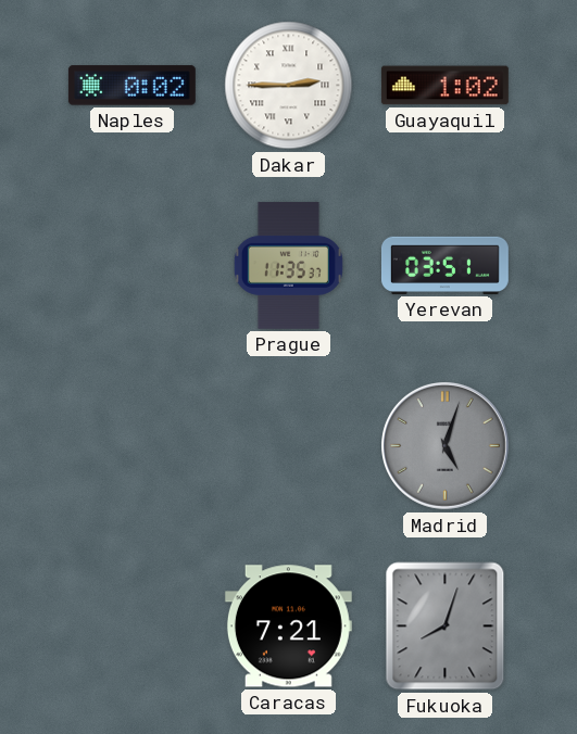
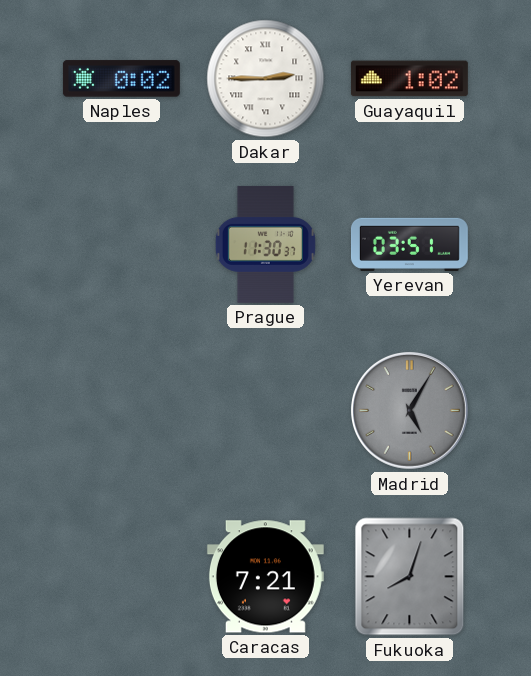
Prague: 11:35 -> 11:30 (265, 244)
Madrid: 5:03 -> 5:05 (410, 411)
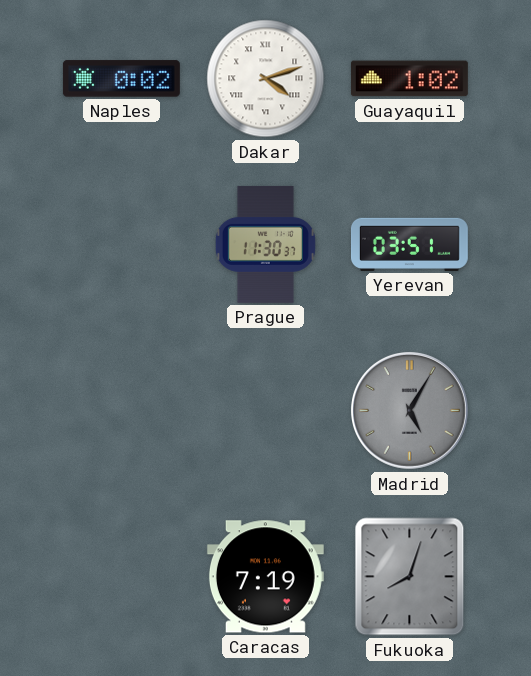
Dakar: 2:45 -> 4:12 (266, 79)
Caracas: 7:21 -> 7:19 (265, 577)
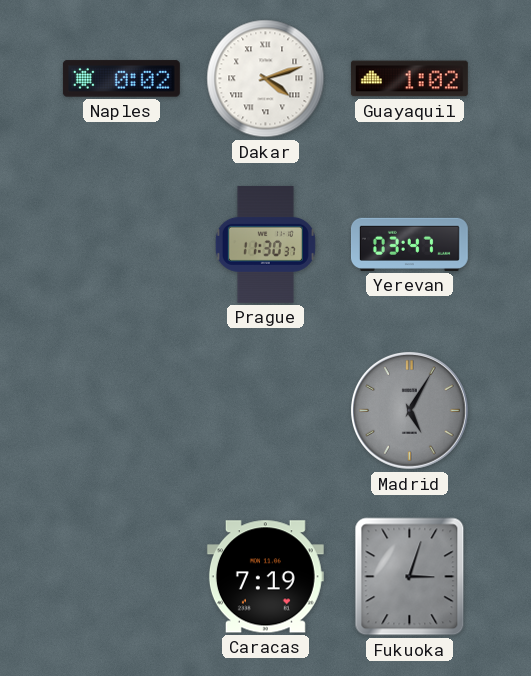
Yerevan: 03:51 -> 03:47 (409, 244)
Fukuoka: 8:03 -> 3:03 (410, 577)
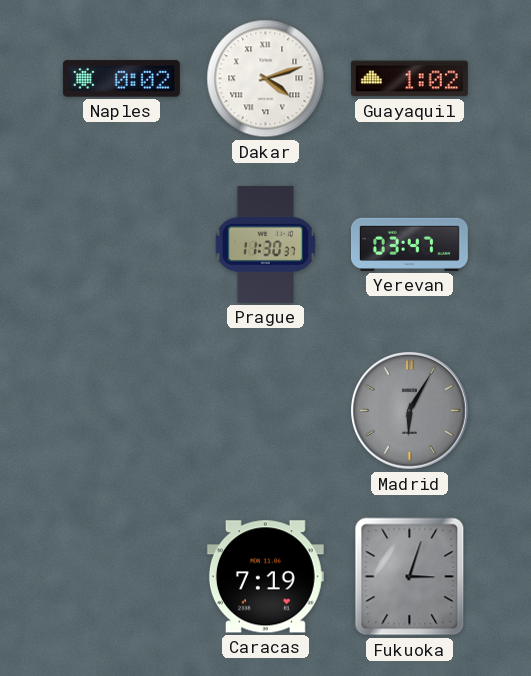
Madrid: 5:05 -> 6:05 (410, 411)
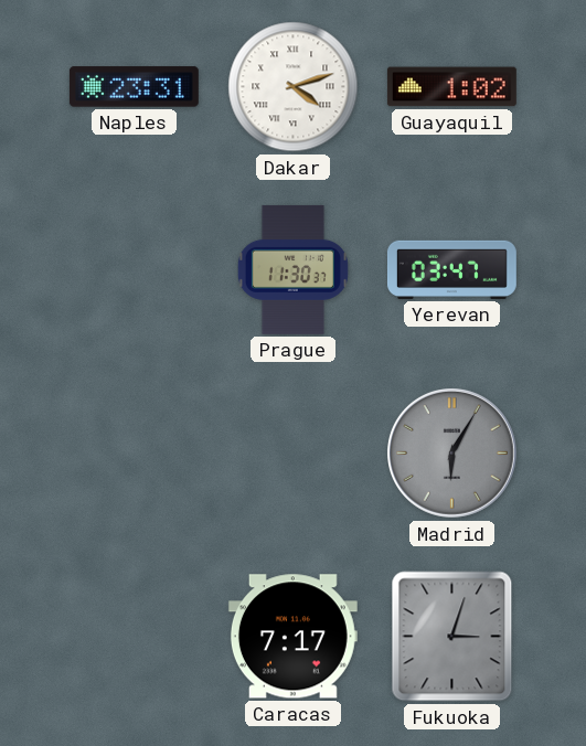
Naples: 0:02 -> 23:31 (134, 87)
Caracas: 7:19 -> 7:17 (292, 637)
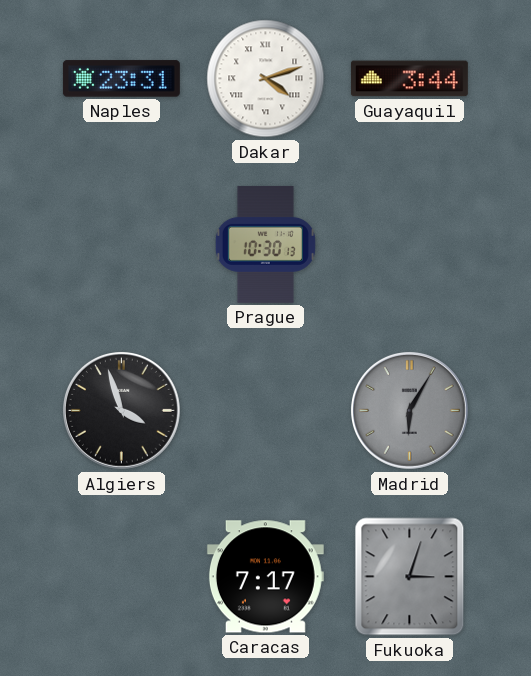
Guayaquil: 1:02 -> 3:44 (409, 79)
Prague: 11:30 -> 10:30 (265, 244)
Yerevan: 03:47 -> none (451, 269)
Algiers: none -> 3:57 (122, 411)
